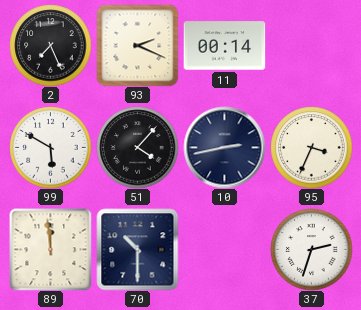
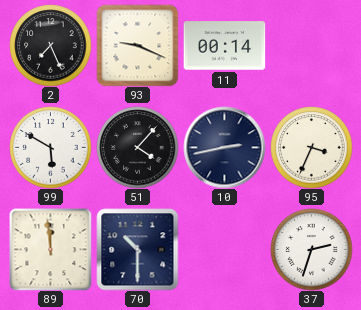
93: 2:19 -> 9:19 (137, 45)
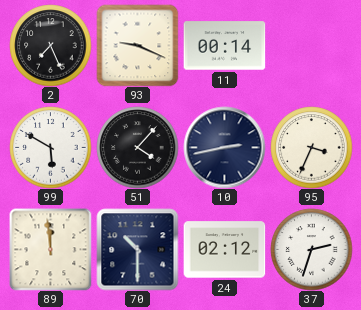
24: none -> 02:12 (224, 250)
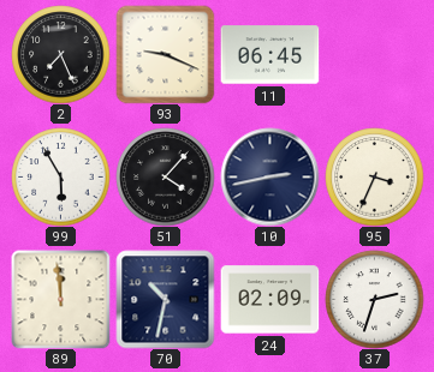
11: 00:14 -> 06:45 (269, 55)
99: 5:50 -> 5:55 (60, 176)
70: 10:30 -> 10:32 (165, 299)
24: 02:12 -> 02:09 (269, 300)
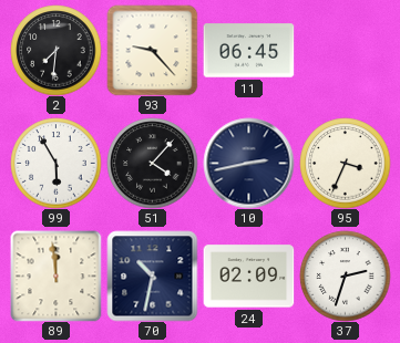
2: 7:26 -> 7:31 (55, 50)
93: 9:19 -> 9:23 (152, 50)
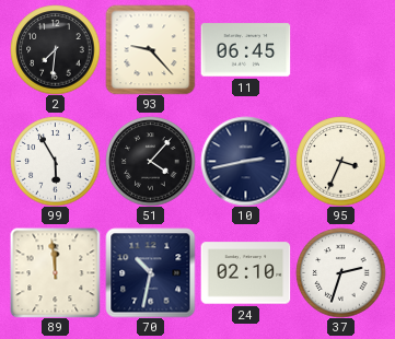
24: 02:09 -> 02:10 (245, 273)
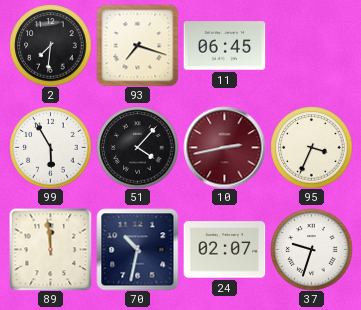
93: 9:23 -> 7:18 (137, 45)
10 dial: navy -> burgundy (224, 147)
24: 02:10 -> 02:07 (224, 250)
37: 2:33 -> 9:33 (311, 249)
